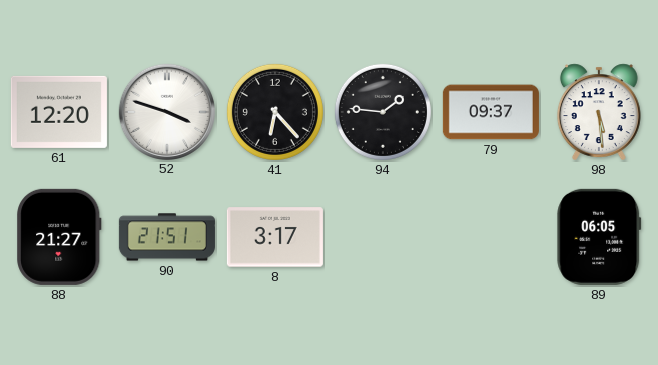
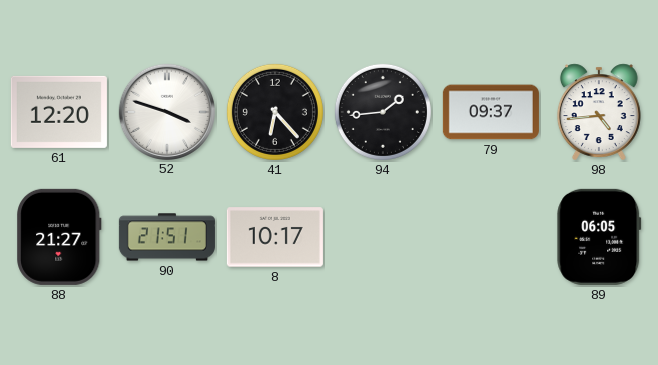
94: 1:46 -> 1:44 (383, 112)
98: 5:29 -> 4:44 (599, 112)
8: 3:17 -> 10:17 (275, 237)
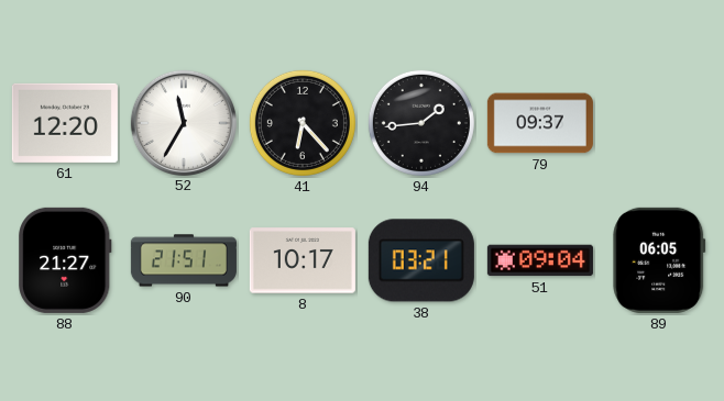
52: 3:48 -> 11:35 (183, 122)
98: 4:44 -> none (599, 112)
38: none -> 03:21 (421, 260)
51: none -> 09:04 (540, 260)
